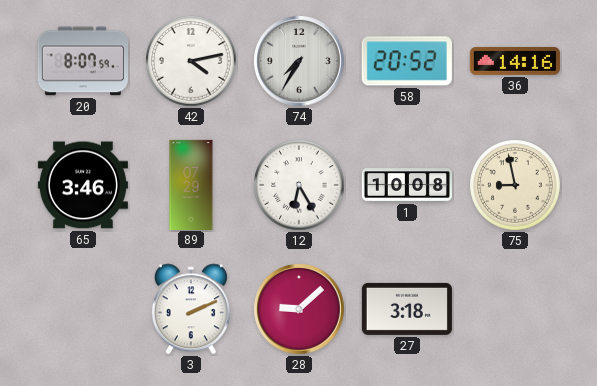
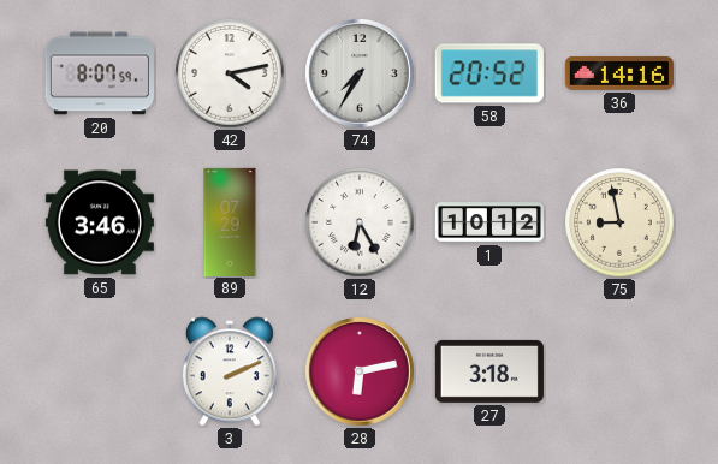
1: 10:08 -> 10:12 (489, 222)
28: 9:08 -> 6:13 (360, 371)
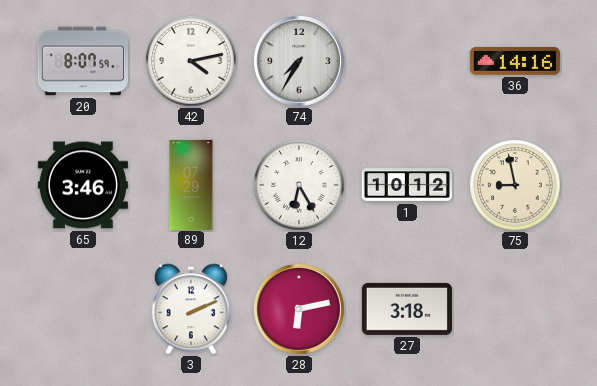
58: 20:52 -> none (489, 73)
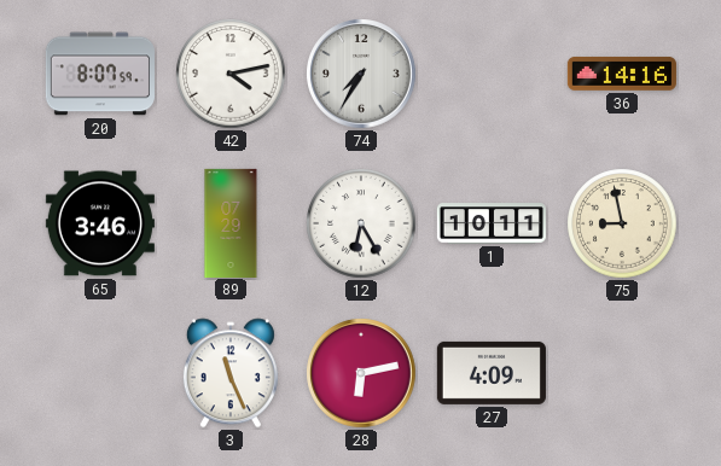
1: 10:12 -> 10:11 (492, 223)
3: 2:11 -> 11:26 (231, 373)
27: 3:18 -> 4:09 (492, 373)
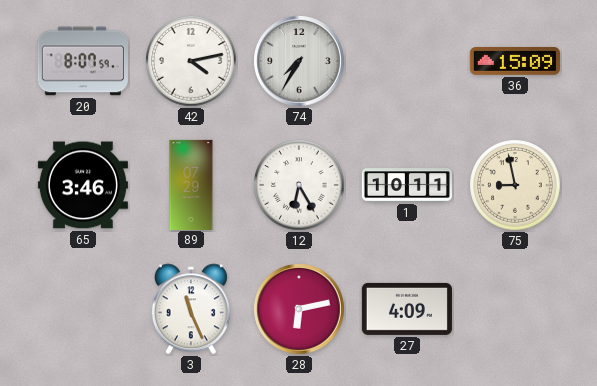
36: 14:16 -> 15:09 (515, 61)
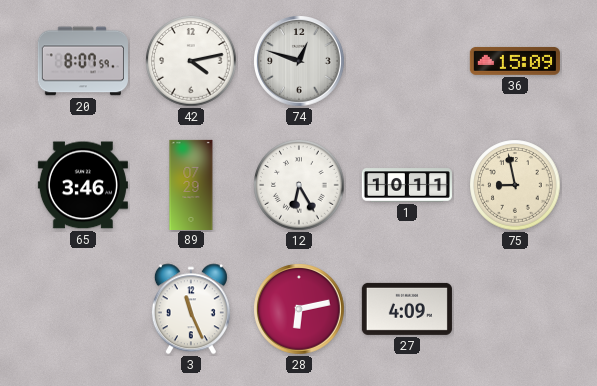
74: 7:35 -> 12:48 (299, 61)
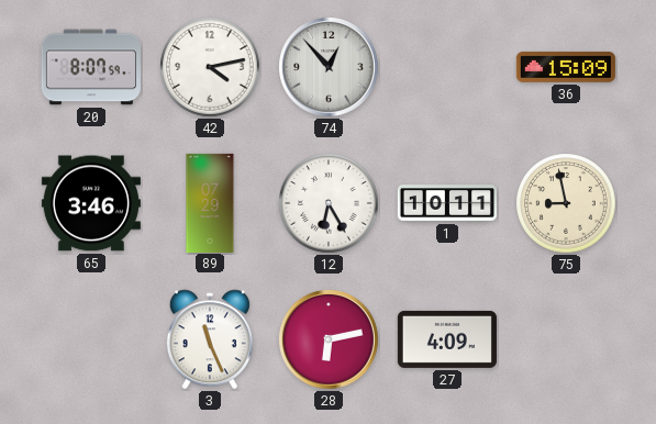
74: 12:48 -> 12:53 (329, 67)
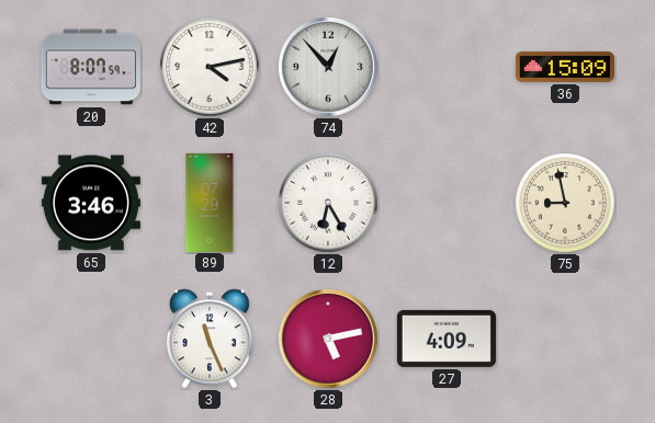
1: 10:11 -> none (447, 203)
28: 6:13 -> 5:13 (328, 339)
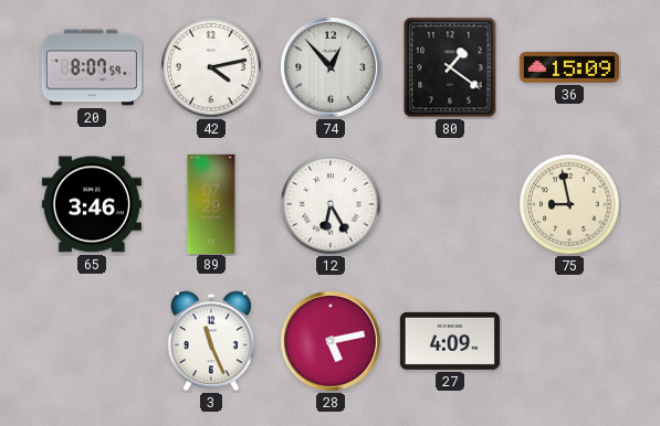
80: none -> 1:21 (450, 67)
